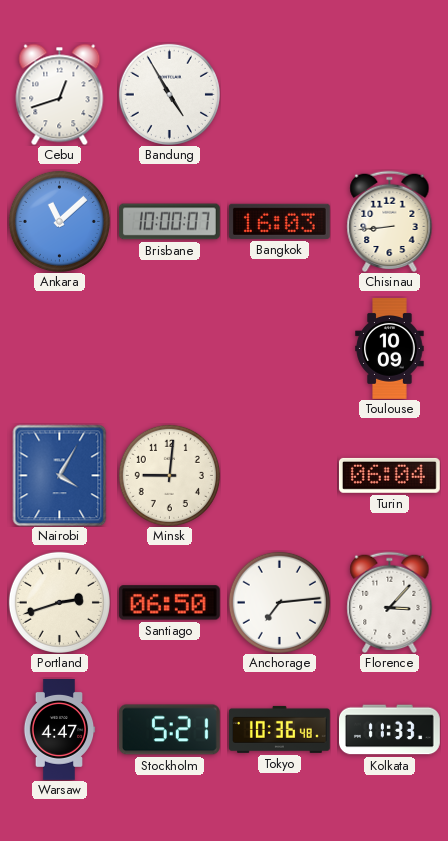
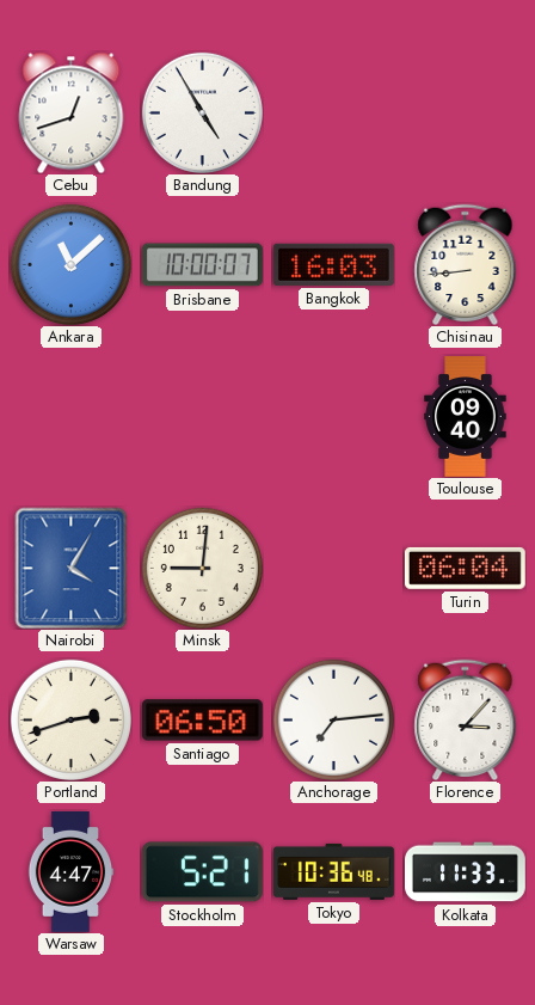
Toulouse: 10:09 -> 09:40 (466, 417)
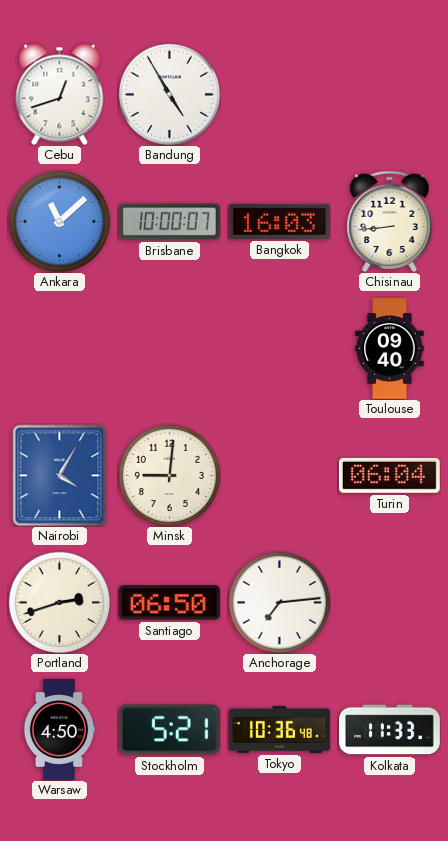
Florence: 3:07 -> none (466, 719)
Warsaw: 4:47 -> 4:50 (59, 730)
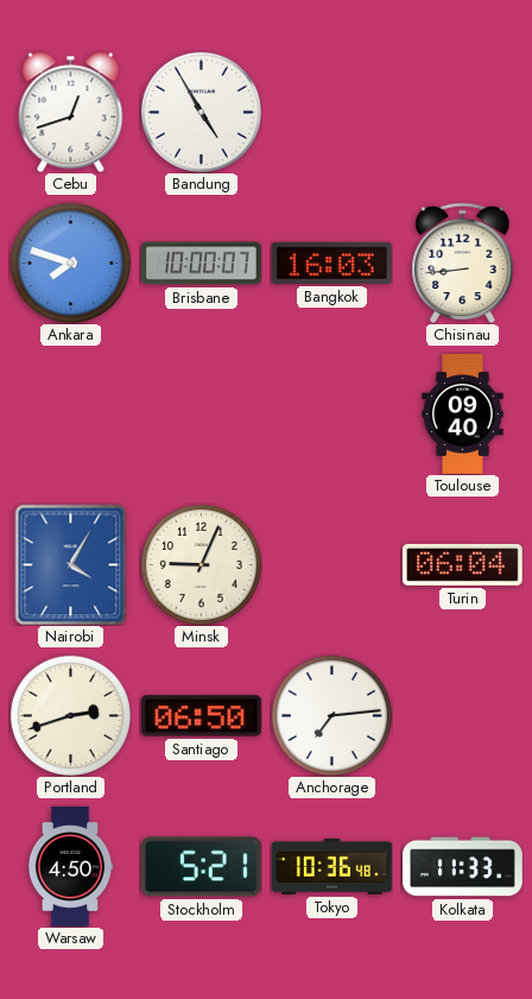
Ankara: 11:08 -> 7:48 (70, 263)
Minsk: 9:01 -> 9:04 (201, 564)
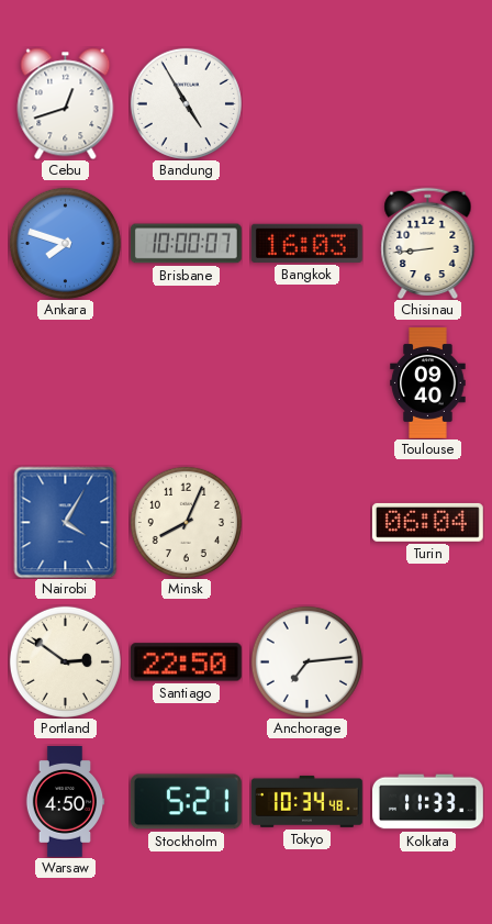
Minsk: 9:04 -> 8:04 (186, 522)
Portland: 2:42 -> 2:51 (65, 661)
Santiago: 06:50 -> 22:50 (186, 663)
Tokyo: 10:36 -> 10:34 (306, 801)
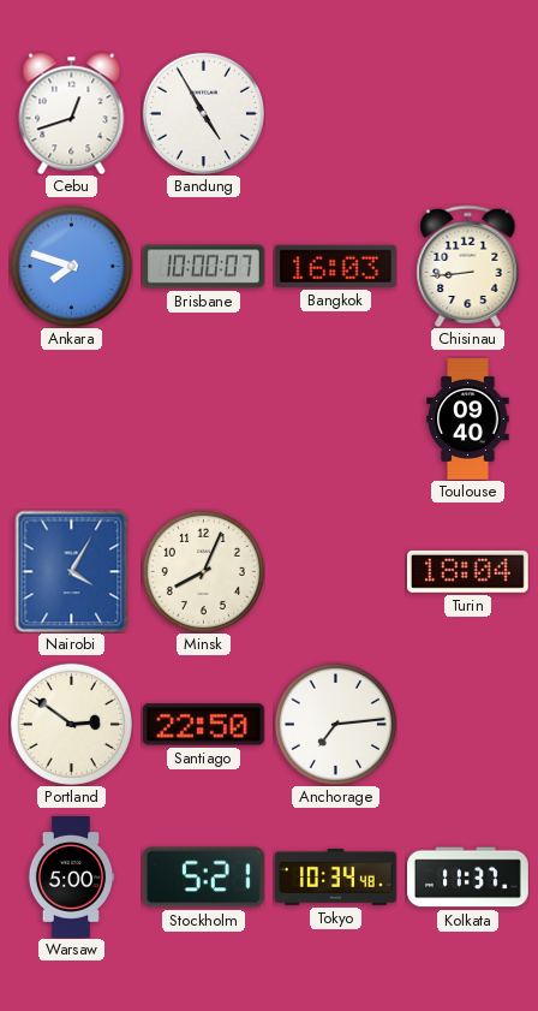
Turin: 06:04 -> 18:04 (467, 571)
Warsaw: 4:50 -> 5:00 (71, 878)
Kolkata: 11:33 -> 11:37 (468, 878)
